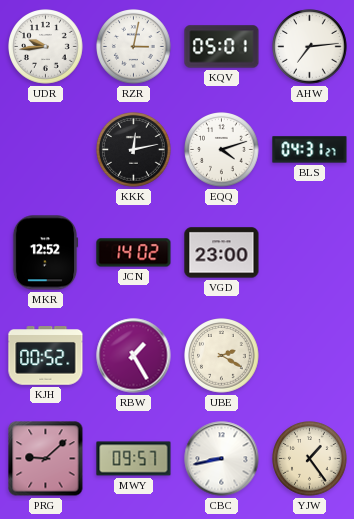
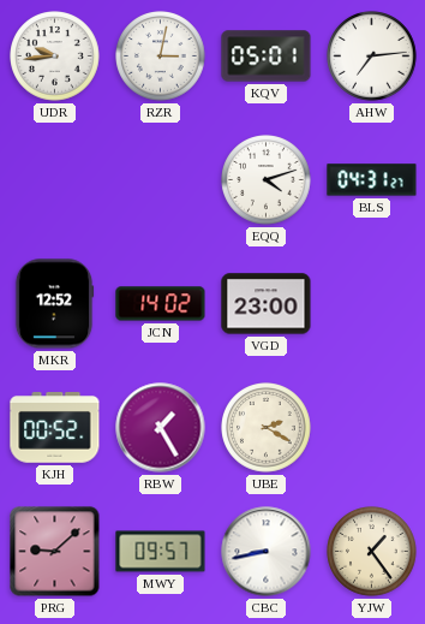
KKK: 12:13 -> none (134, 150)
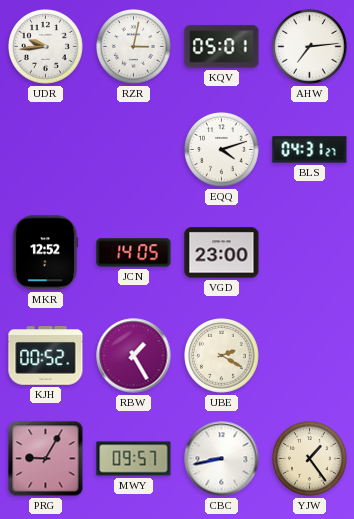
JCN: 14:02 -> 14:05 (134, 253)
PRG: 9:08 -> 9:05 (46, 459)
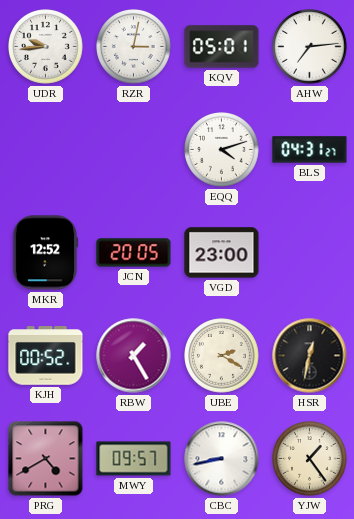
JCN: 14:05 -> 20:05 (134, 253)
HSR: none -> 12:32 (310, 356)
PRG: 9:05 -> 4:40 (46, 459)
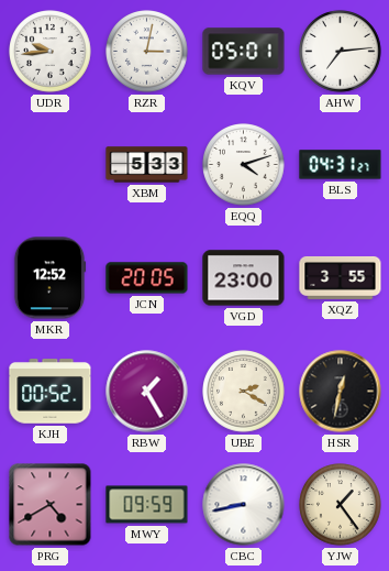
XBM: none -> 5:33 (147, 165)
XQZ: none -> 3:55 (341, 277)
MWY: 09:57 -> 09:59 (147, 505)
